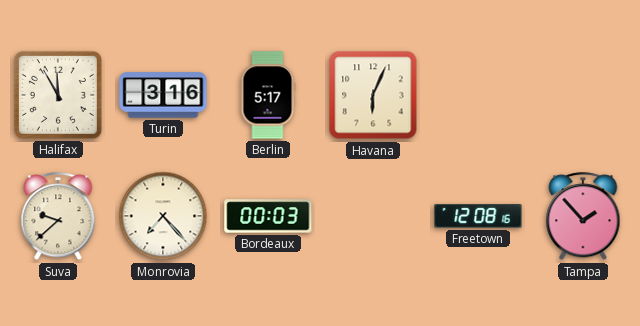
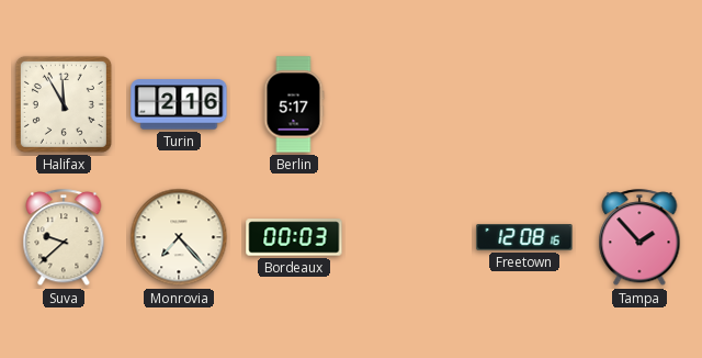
Turin: 3:16 -> 2:16 (179, 104)
Havana: 6:04 -> none (373, 95)
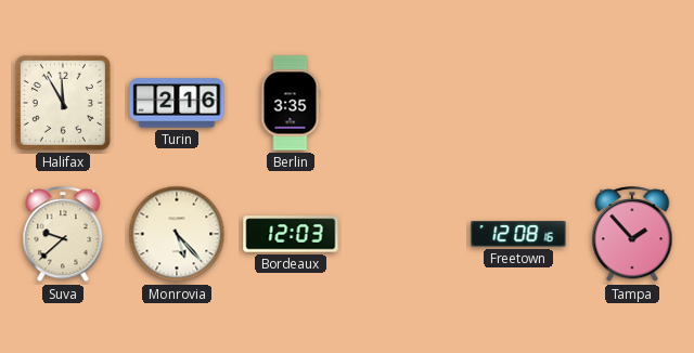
Berlin: 5:17 -> 3:35 (291, 103)
Monrovia: 7:23 -> 5:23 (177, 234)
Bordeaux: 00:03 -> 12:03 (291, 234)
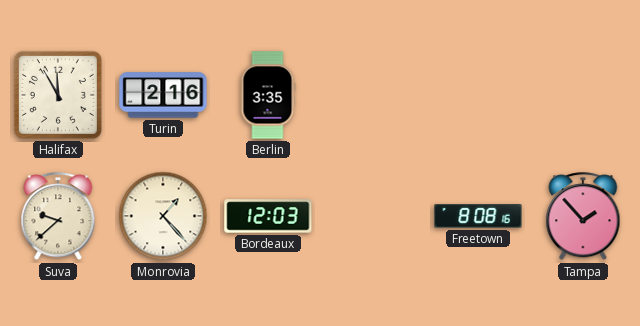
Monrovia: 5:23 -> 1:23 (163, 216)
Freetown: 12:08 -> 8:08 (478, 216)
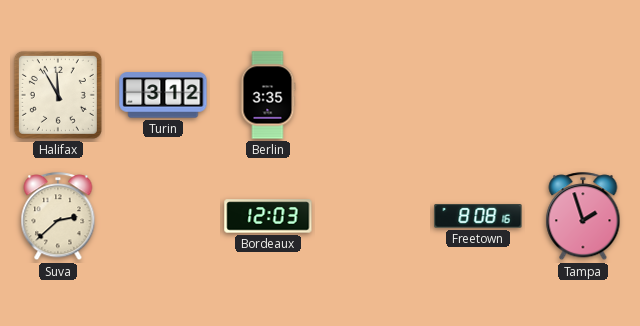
Turin: 2:16 -> 3:12 (163, 95)
Suva: 9:38 -> 2:38 (58, 217)
Monrovia: 1:23 -> none (163, 216)
Tampa: 1:53 -> 1:57 (583, 217)
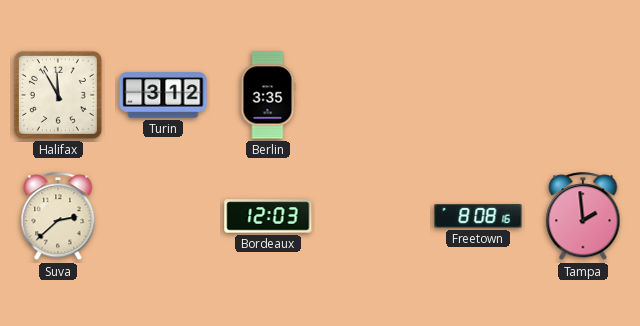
Tampa: 1:57 -> 1:59 (583, 217)
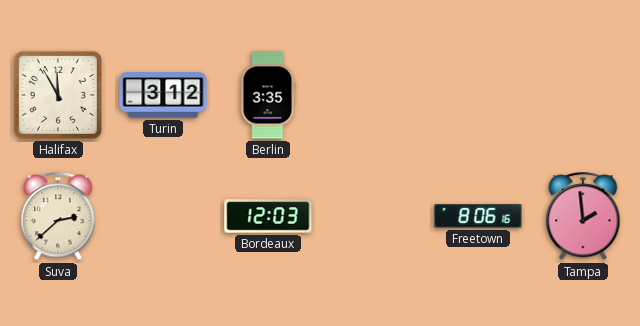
Freetown: 8:08 -> 8:06 (478, 216)
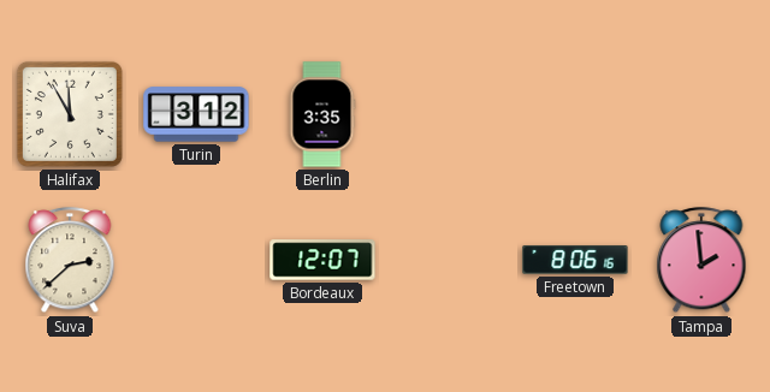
Bordeaux: 12:03 -> 12:07 (322, 260)
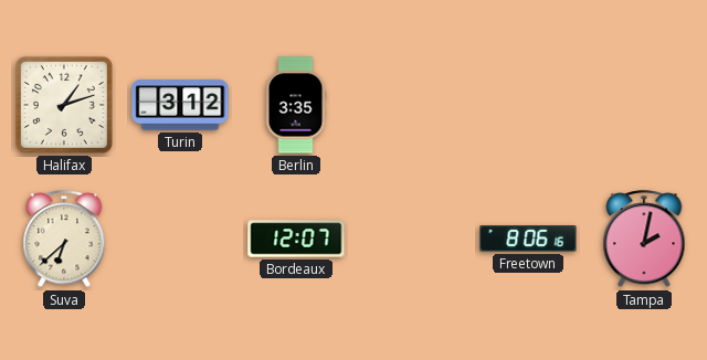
Halifax: 11:55 -> 1:12 (64, 105)
Suva: 2:38 -> 6:38 (64, 240)
Tampa: 1:59 -> 2:02 (644, 240)
